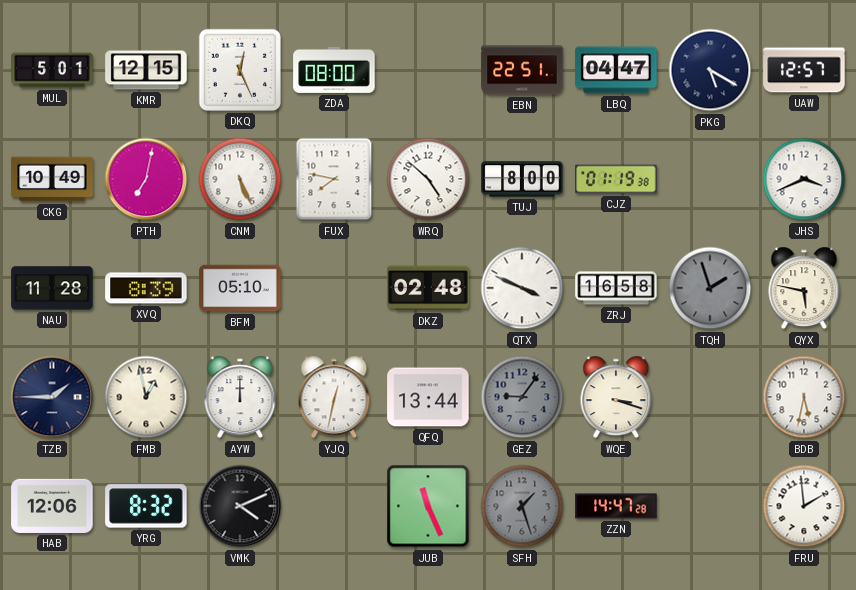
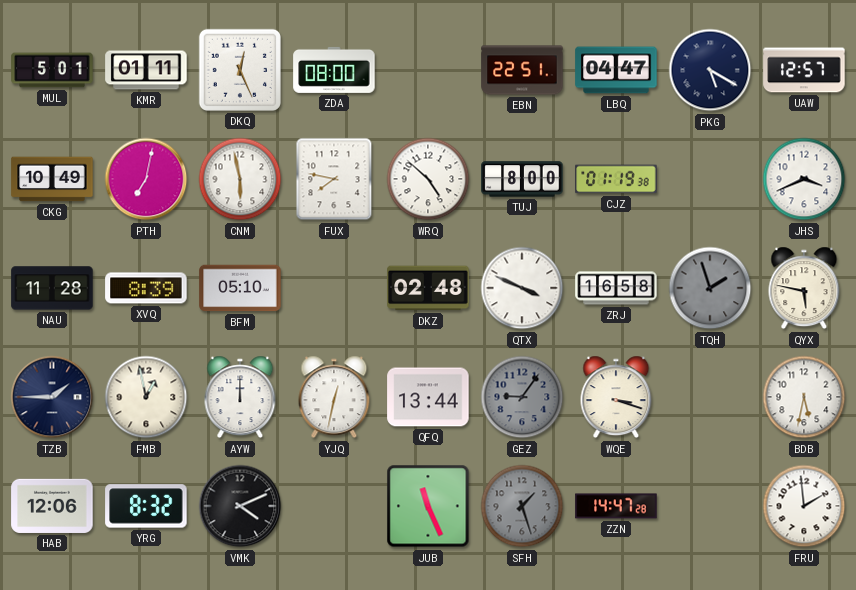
KMR: 12:15 -> 01:11 (146, 70)
CNM: 5:26 -> 5:58 (240, 179)
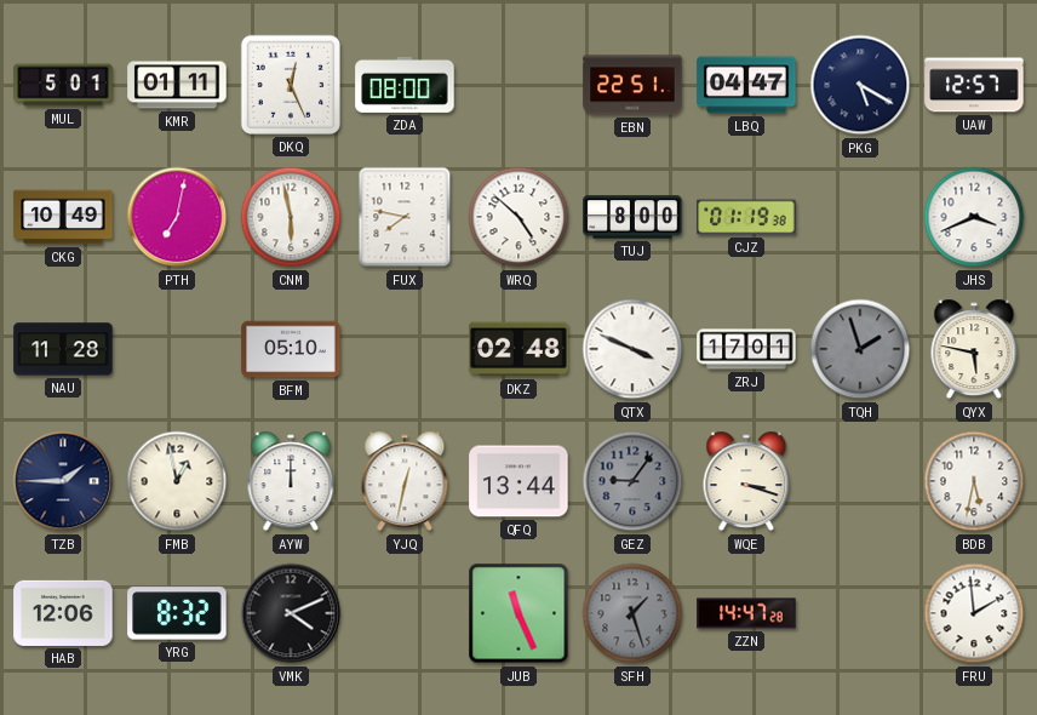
XVQ: 8:39 -> none (146, 288)
ZRJ: 16:58 -> 17:01 (746, 349)
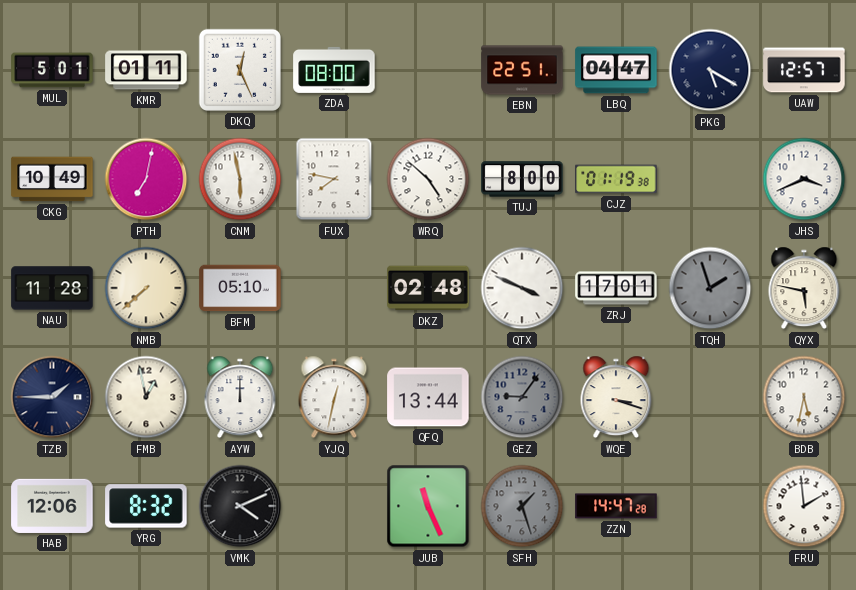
NMB: none -> 7:38 (146, 288)
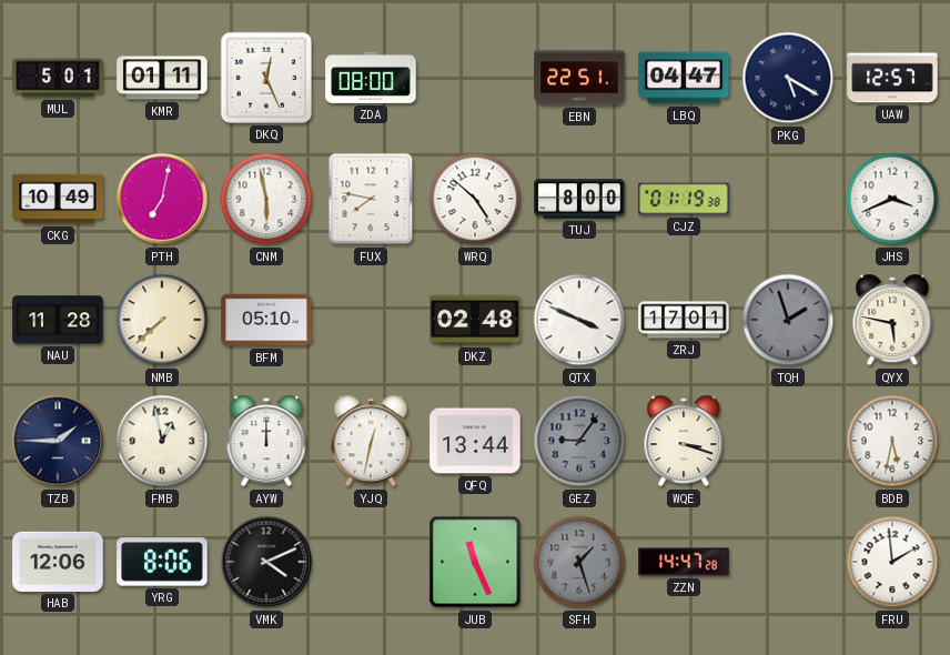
YRG: 8:32 -> 8:06 (162, 562)
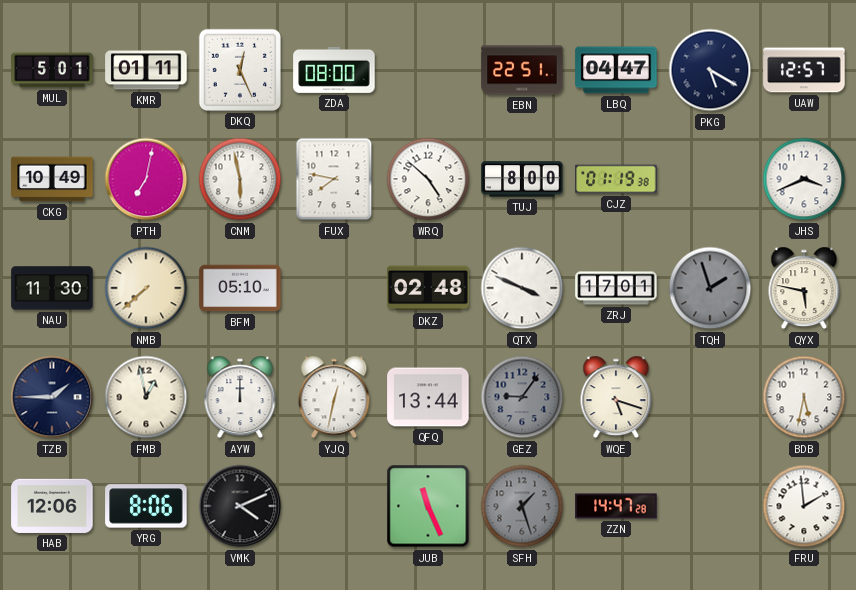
NAU: 11:28 -> 11:30 (52, 288)
WQE: 3:18 -> 5:18 (616, 397)
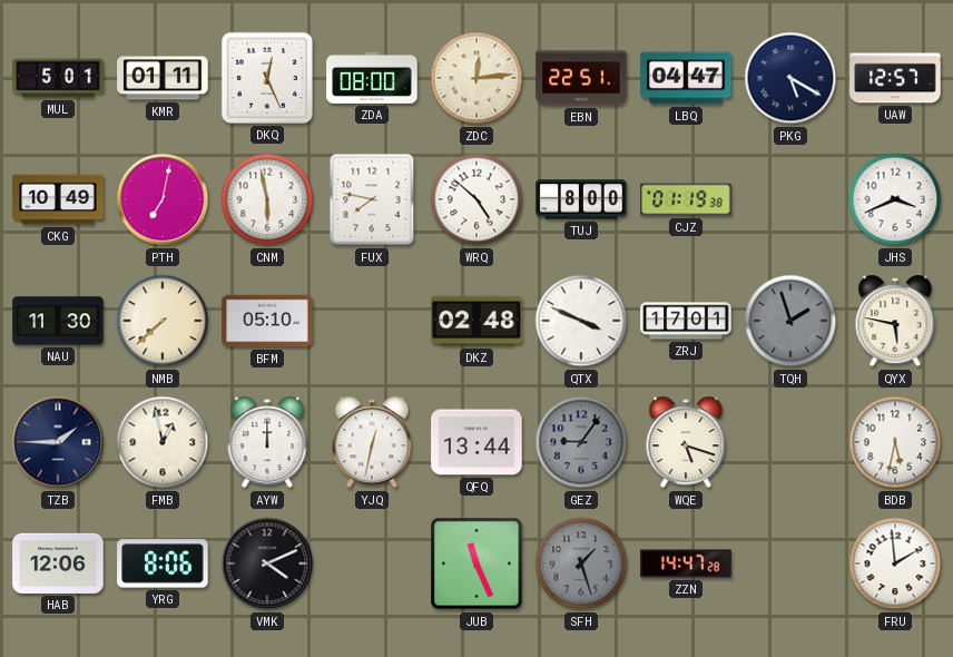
ZDC: none -> 12:14 (476, 78)
